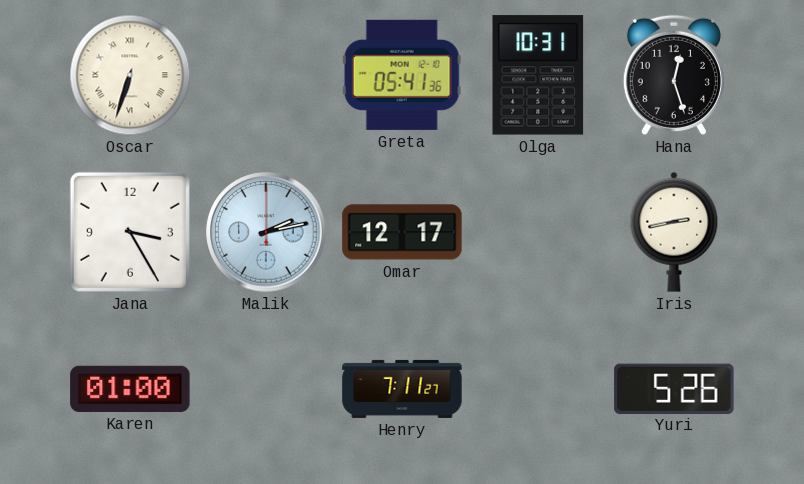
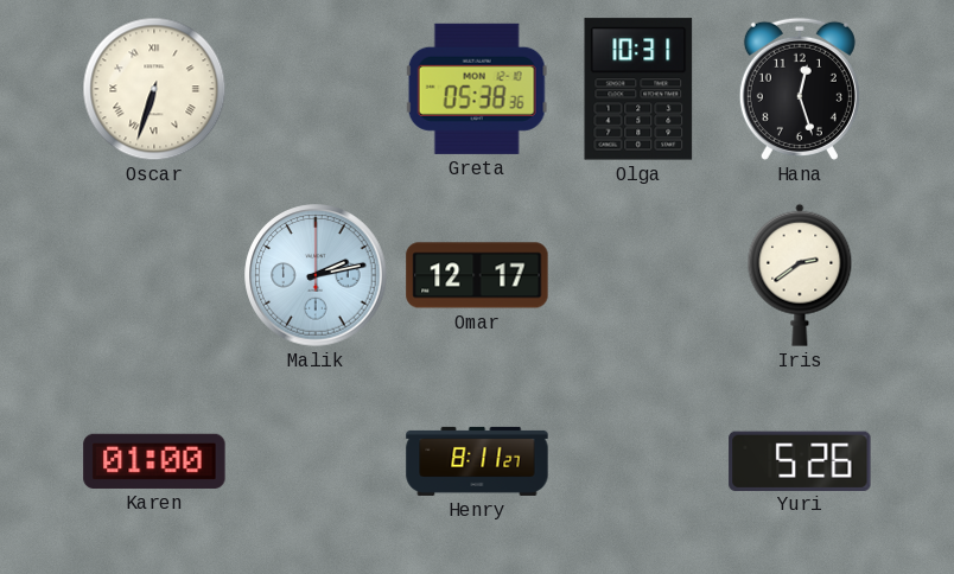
Greta: 05:41 -> 05:38 (477, 89)
Jana: 3:25 -> none (130, 232)
Iris: 2:43 -> 2:39 (800, 275)
Henry: 7:11 -> 8:11 (477, 461)
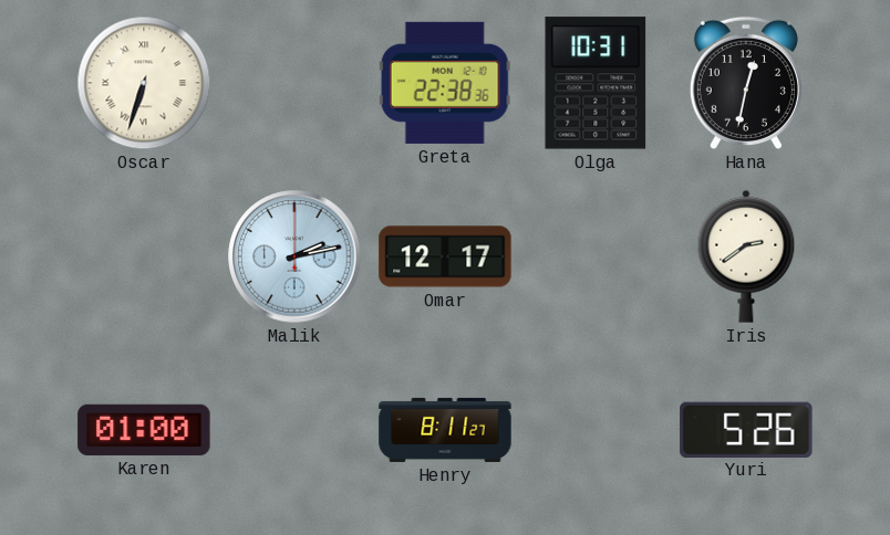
Greta: 05:38 -> 22:38 (445, 83)
Hana: 12:27 -> 12:32 (746, 83)
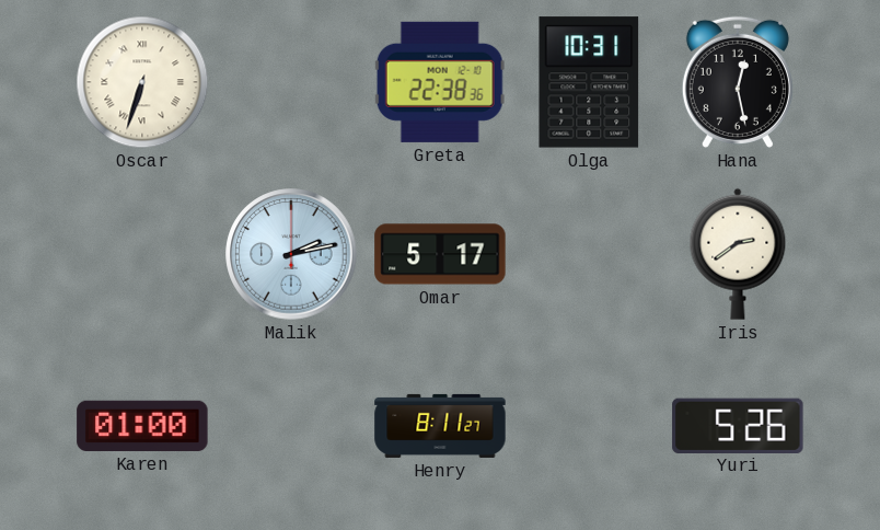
Hana: 12:32 -> 12:28 (738, 82)
Omar: 12:17 -> 5:17 (440, 254)
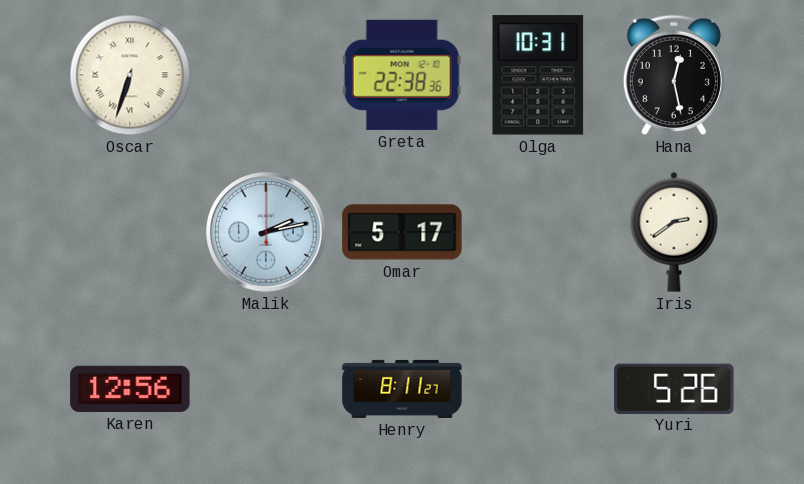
Karen: 01:00 -> 12:56 (130, 389)
